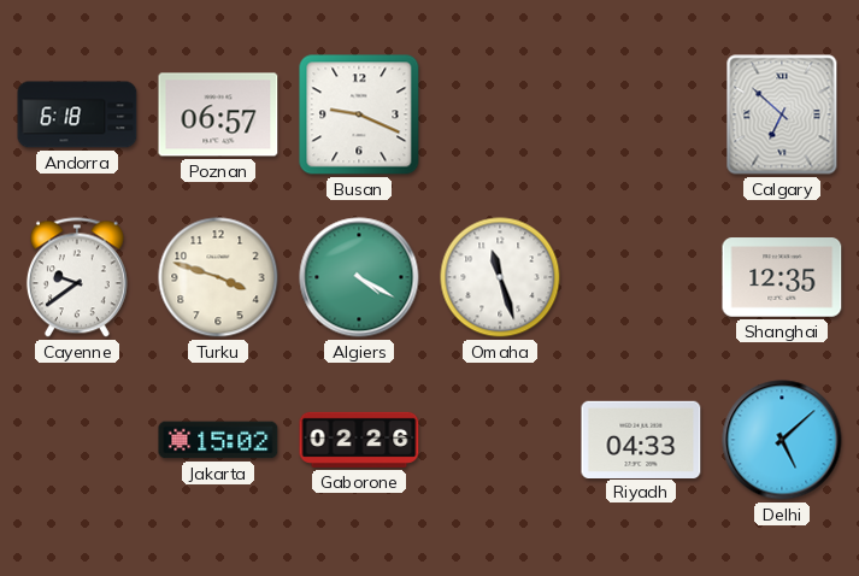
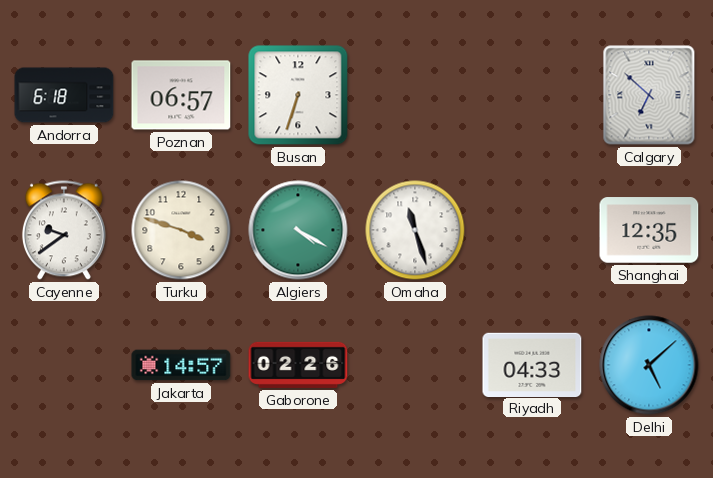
Busan: 9:19 -> 6:33 (298, 95)
Jakarta: 15:02 -> 14:57 (181, 365)
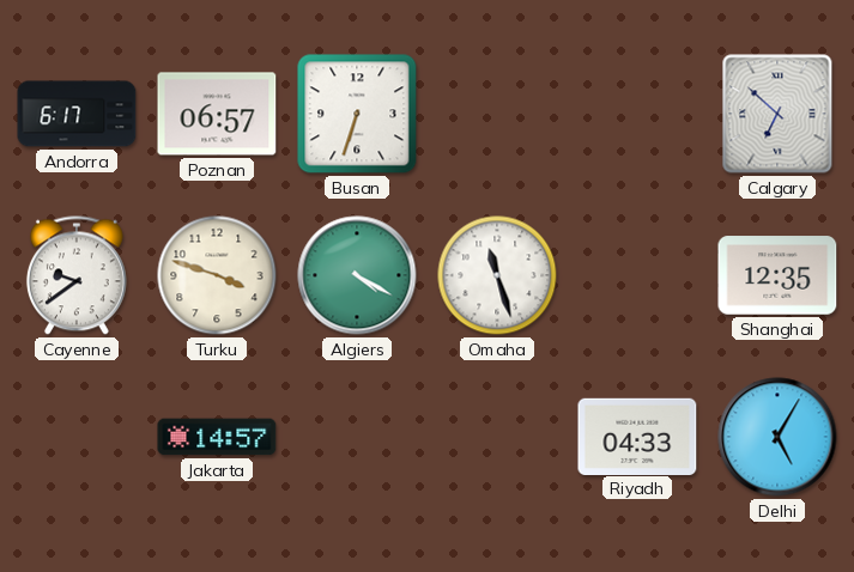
Andorra: 6:18 -> 6:17 (77, 114)
Gaborone: 02:26 -> none (298, 365)
Delhi: 5:08 -> 5:05 (777, 437)
